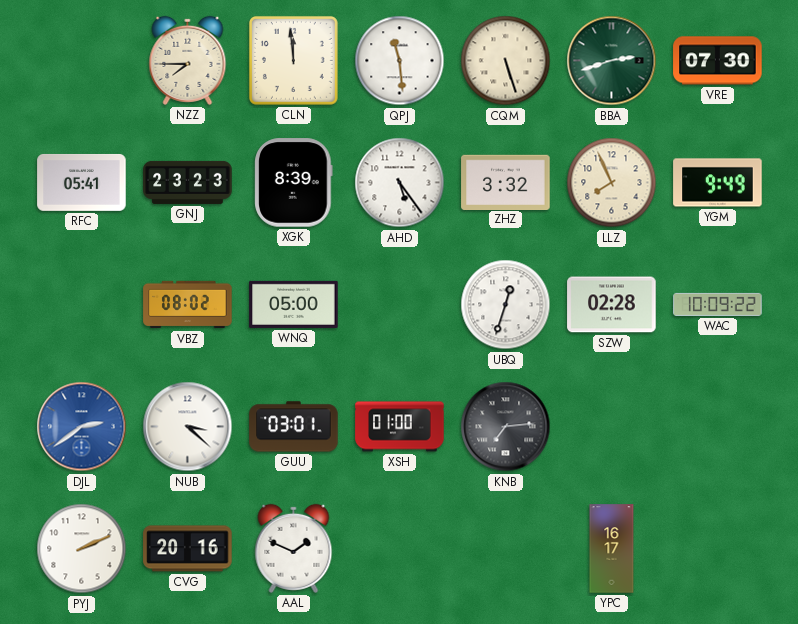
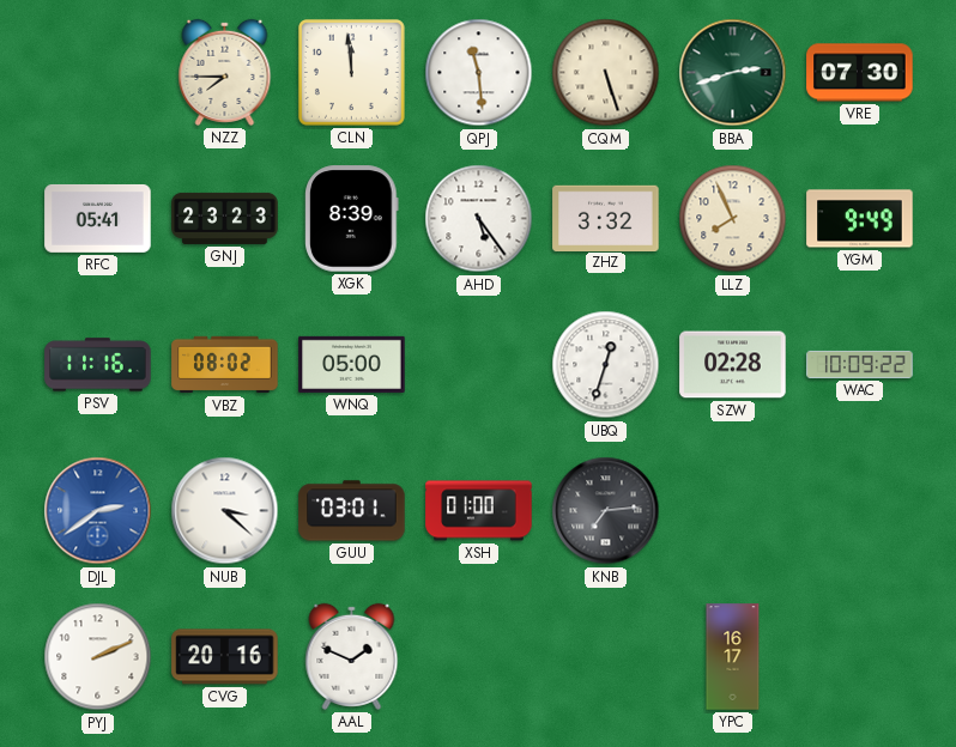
PSV: none -> 11:16 (98, 365)
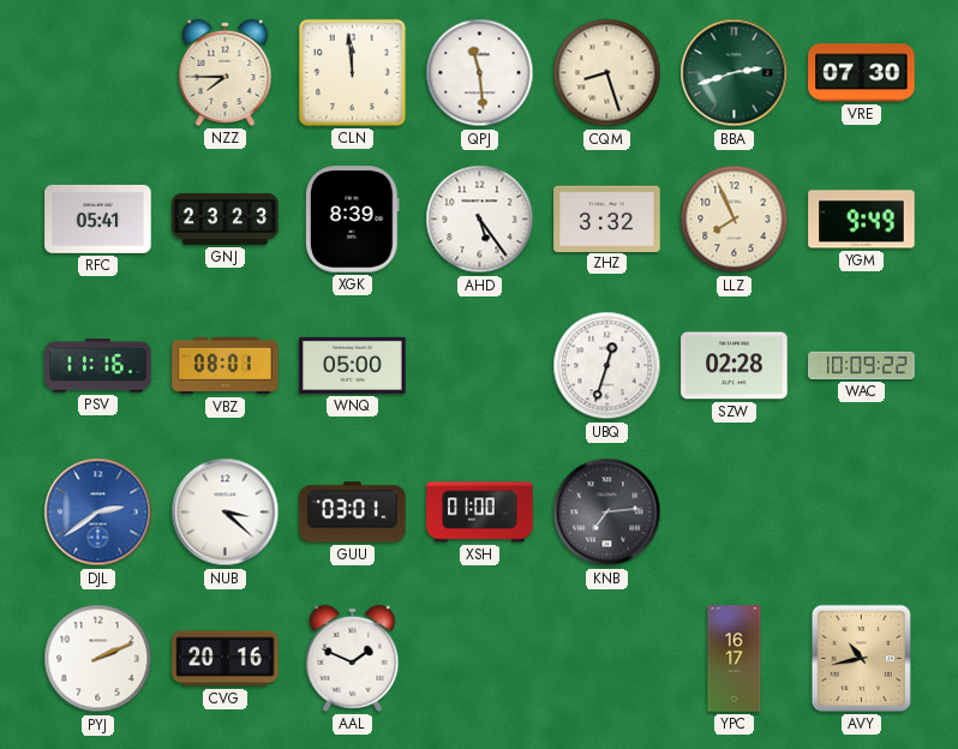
CQM: 5:27 -> 8:27 (607, 73)
VBZ: 08:02 -> 08:01 (226, 366)
AVY: none -> 10:43 (861, 658)
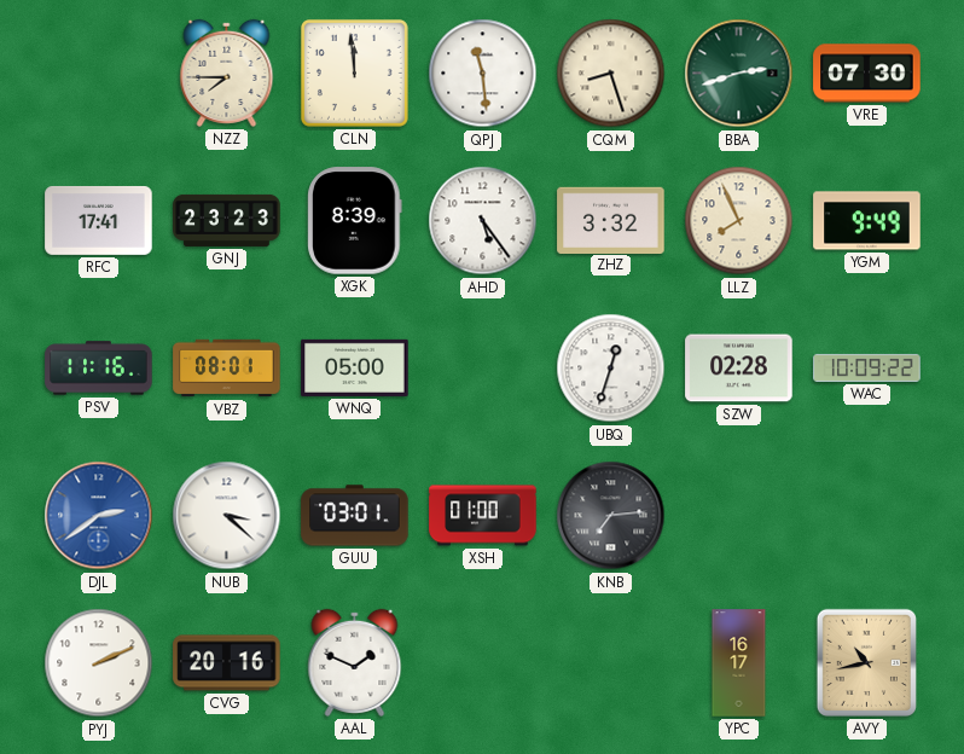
RFC: 05:41 -> 17:41 (99, 220)
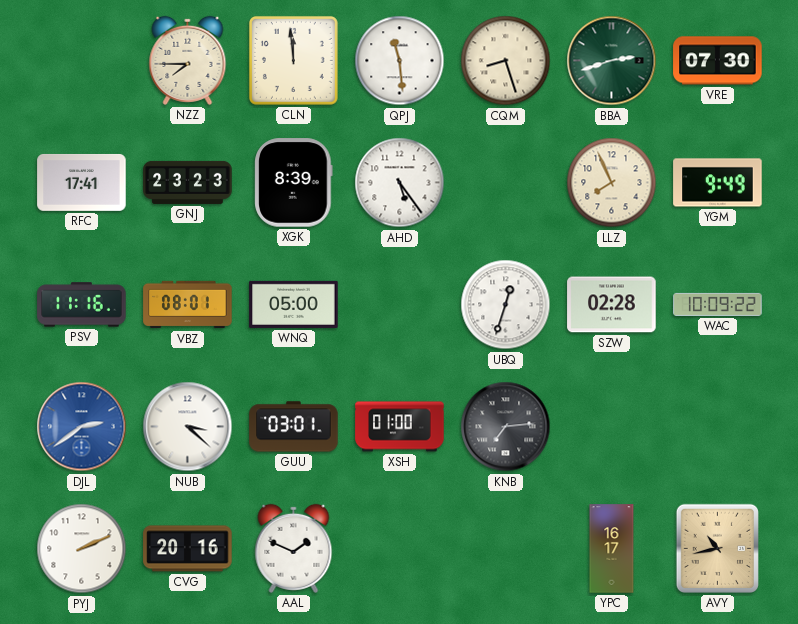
ZHZ: 3:32 -> none (611, 220)
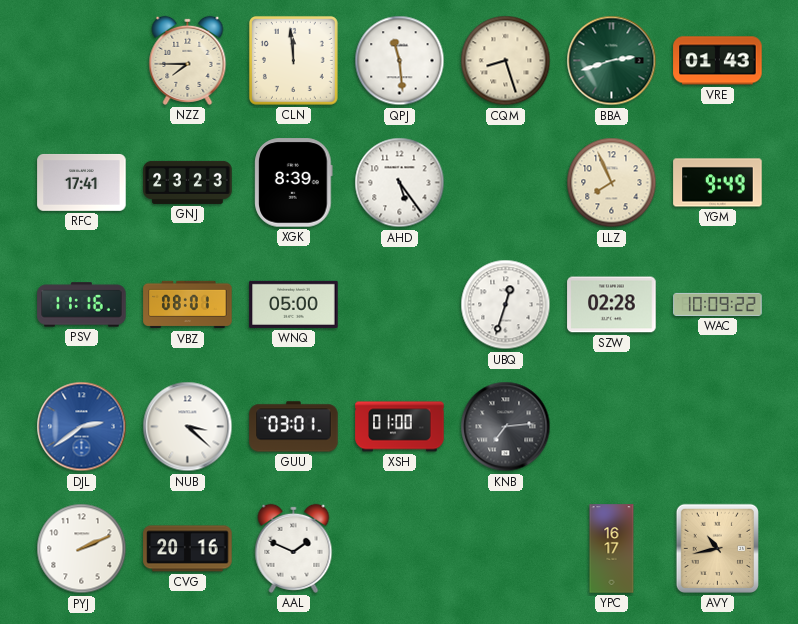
VRE: 07:30 -> 01:43 (718, 61)
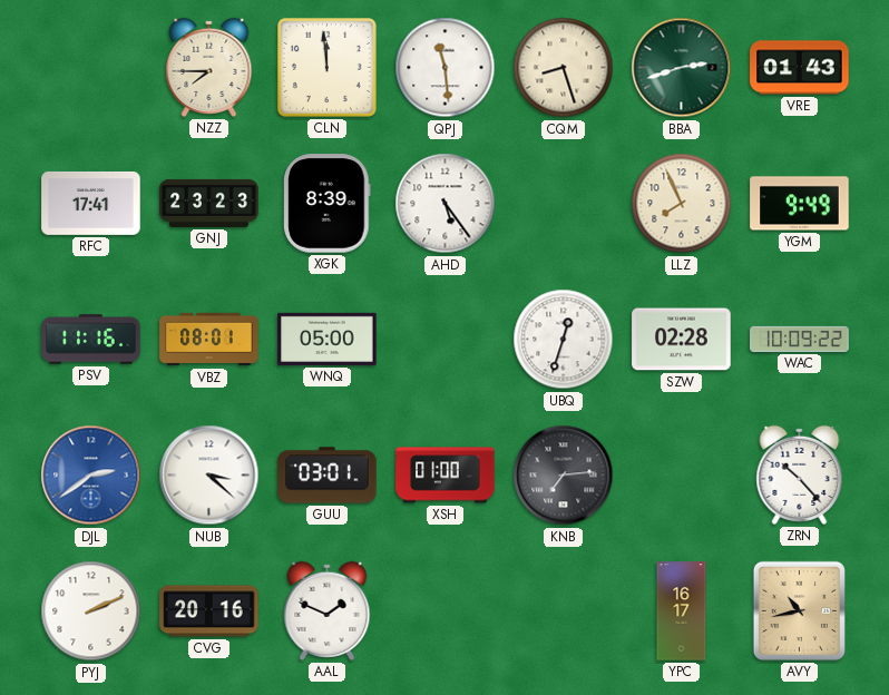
ZRN: none -> 10:23 (800, 474)
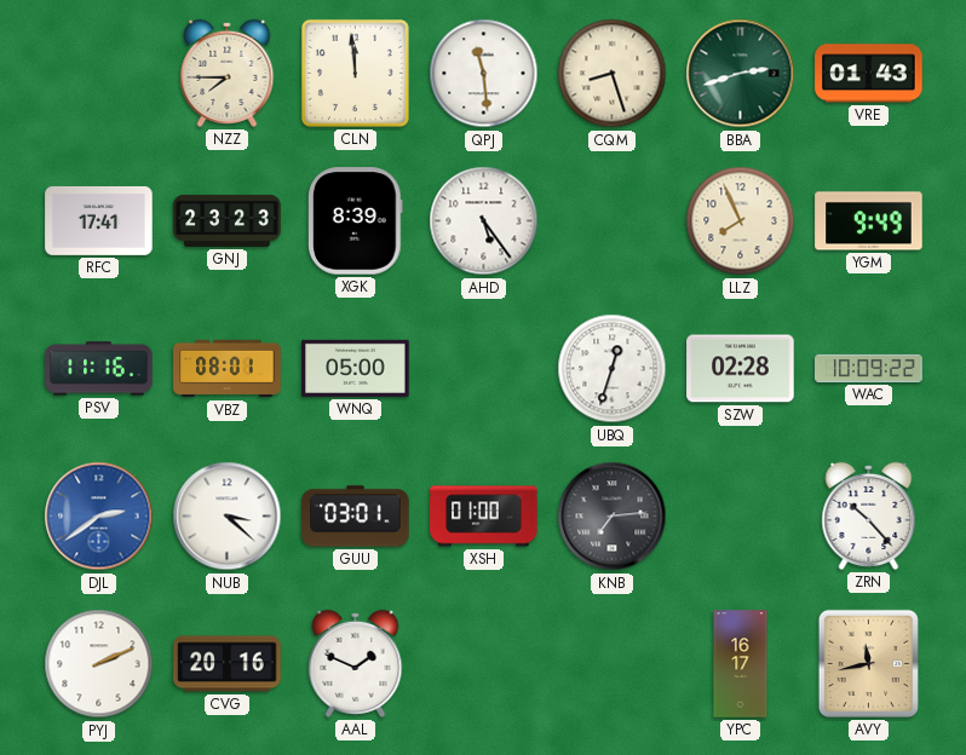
AVY: 10:43 -> 11:43 (868, 663)
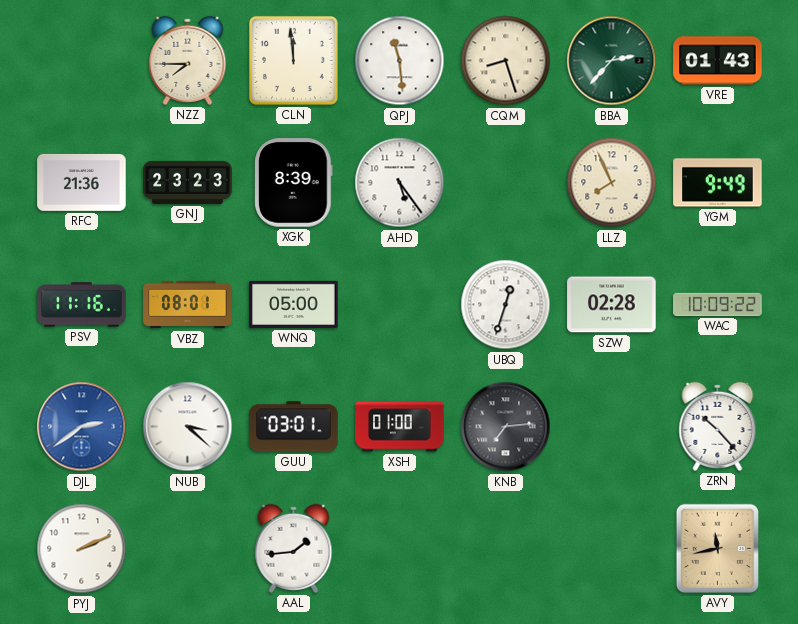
BBA: 2:42 -> 2:37 (612, 61)
RFC: 17:41 -> 21:36 (82, 182)
CVG: 20:16 -> none (228, 664)
AAL: 1:49 -> 1:44 (294, 548)
YPC: 16:17 -> none (741, 664)
